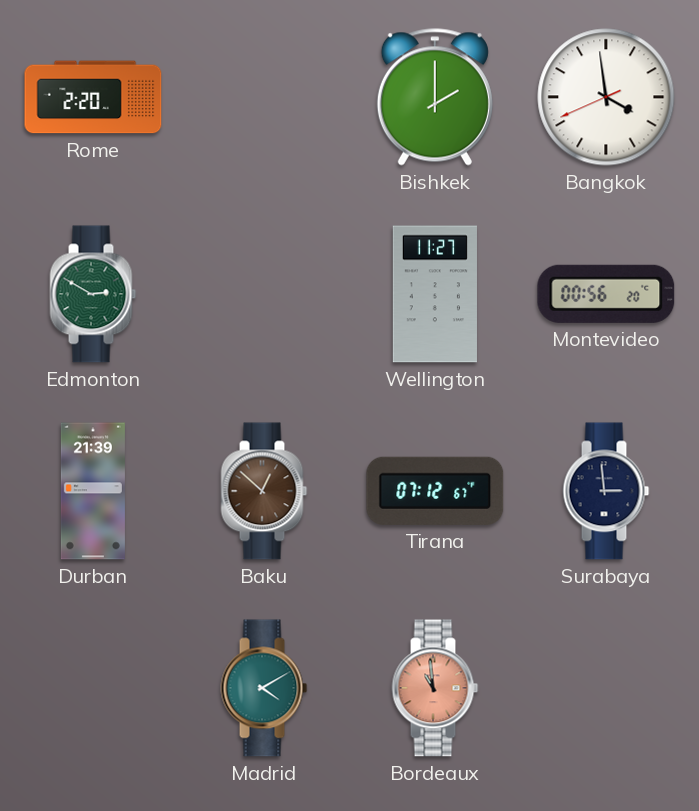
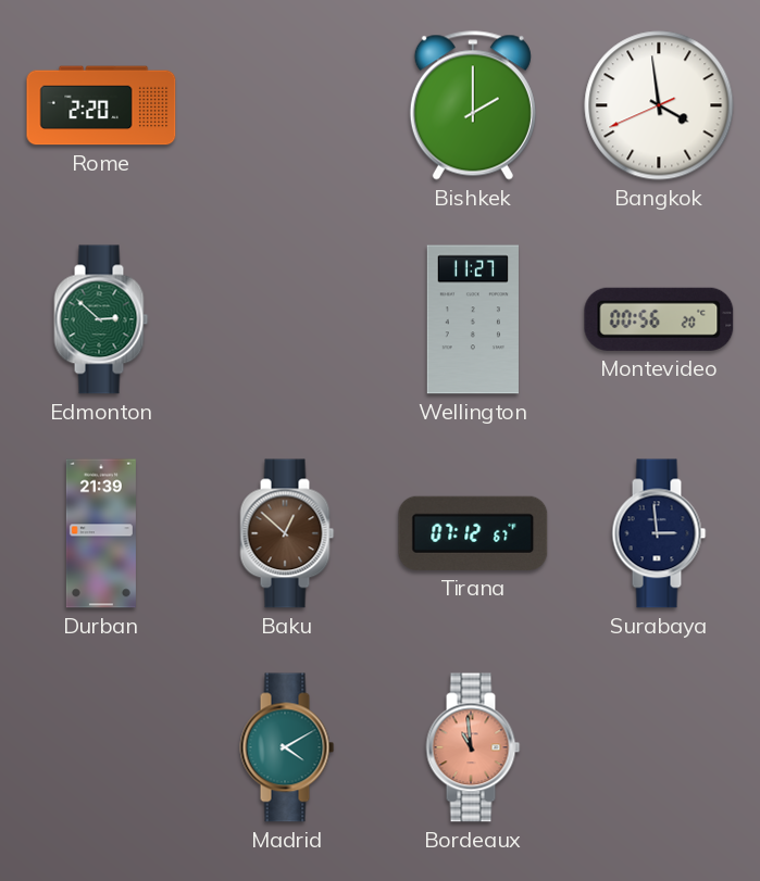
Edmonton: 2:50 -> 2:52 (101, 319)
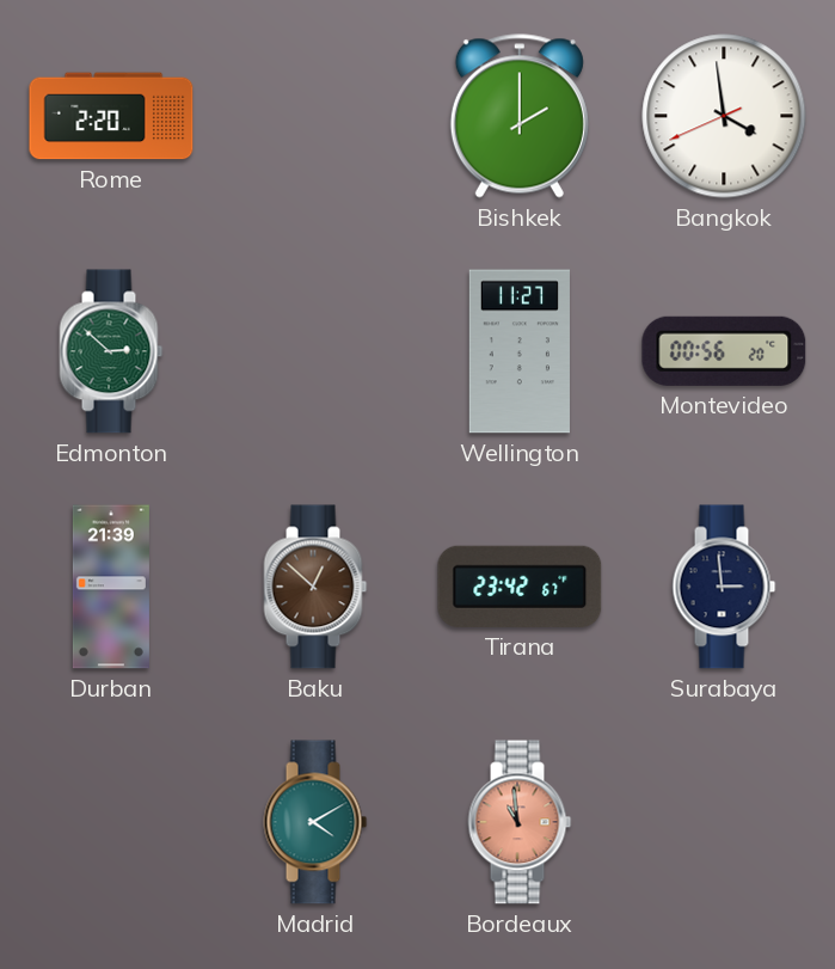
Tirana: 07:12 -> 23:42 (520, 587)
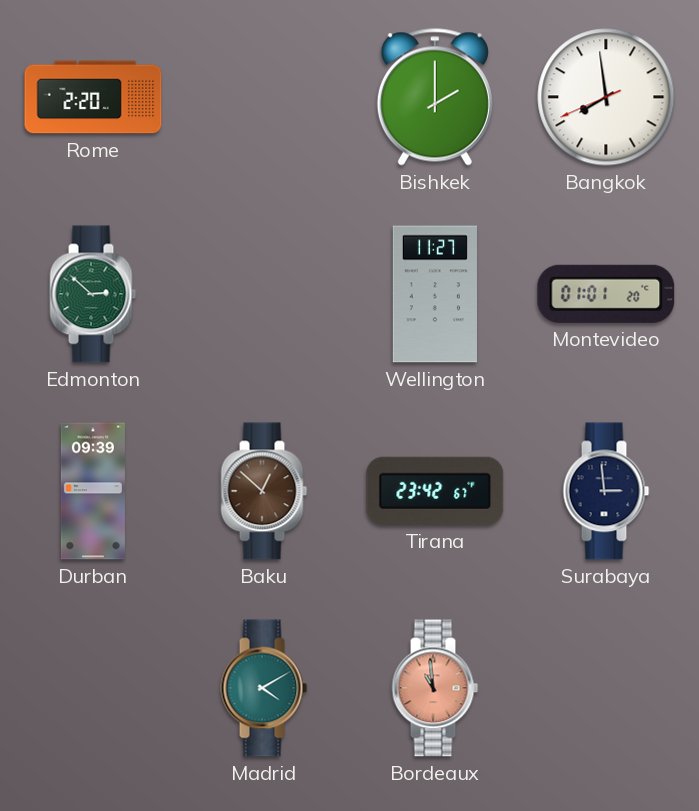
Bangkok: 3:58 -> 7:58 (606, 97)
Montevideo: 00:56 -> 01:01 (606, 294)
Durban: 21:39 -> 09:39 (93, 491)
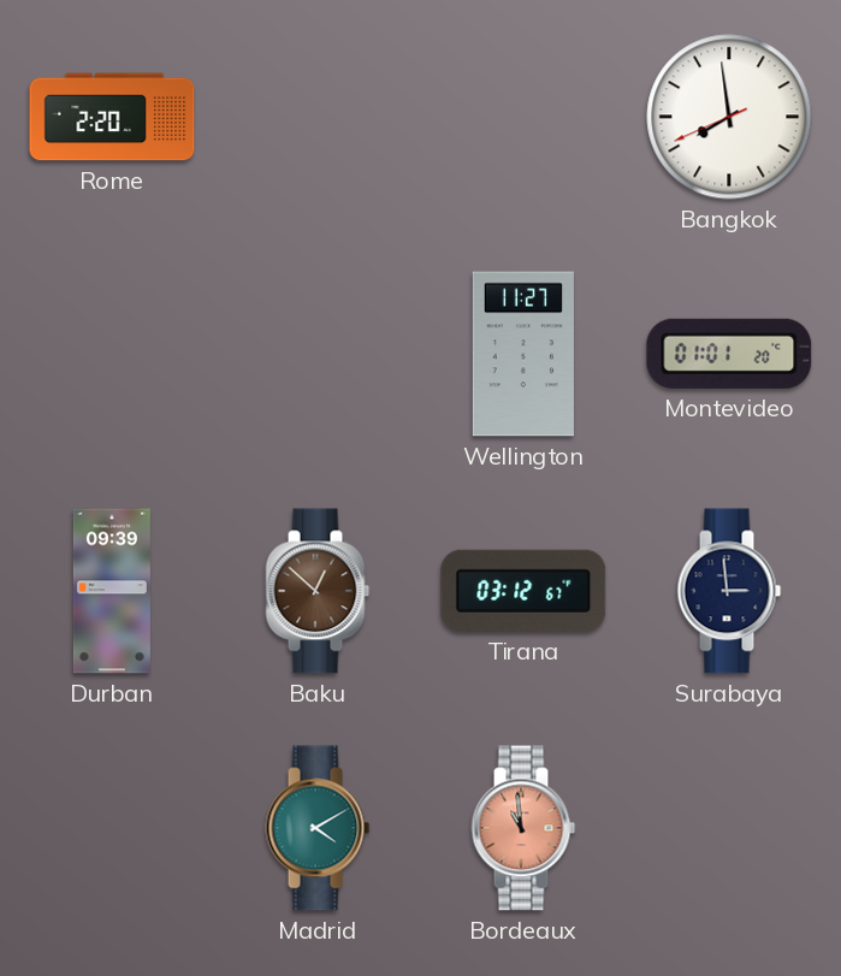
Bishkek: 2:00 -> none (435, 97)
Edmonton: 2:52 -> none (93, 294)
Tirana: 23:42 -> 03:12 (523, 591)
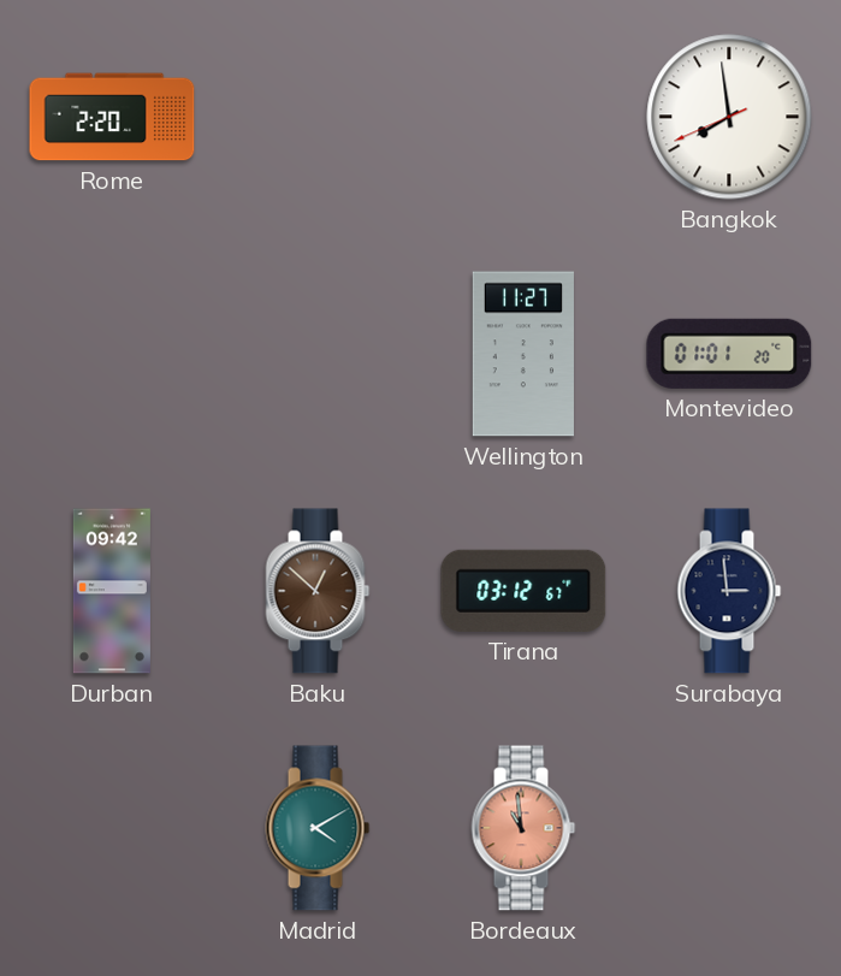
Durban: 09:39 -> 09:42 (112, 591)
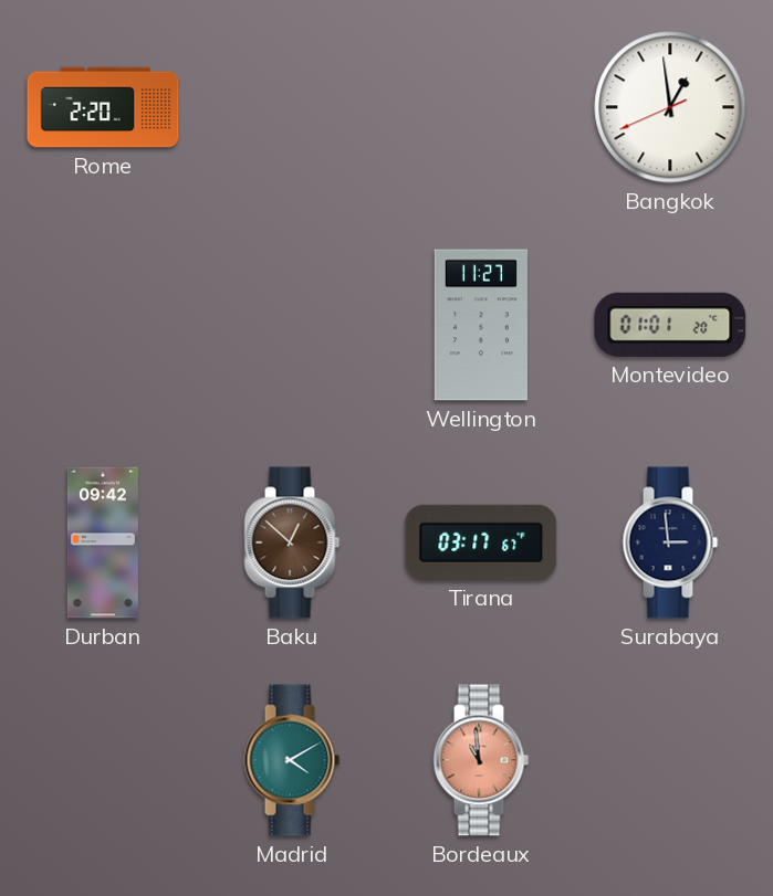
Bangkok: 7:58 -> 12:58 (670, 107)
Tirana: 03:12 -> 03:17 (481, 542)
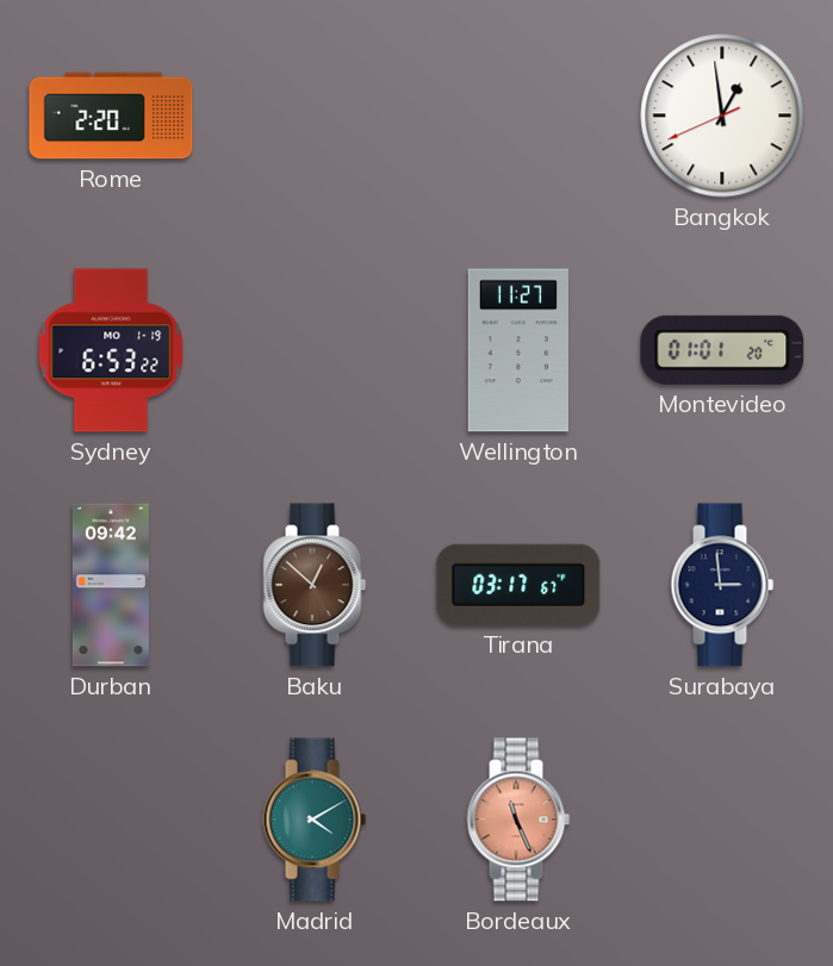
Sydney: none -> 6:53 (111, 350)
Bordeaux: 10:59 -> 11:26 (518, 819)
